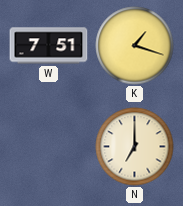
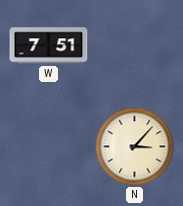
K: 1:18 -> none (135, 46)
N: 7:00 -> 3:07 (135, 147)
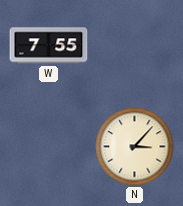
W: 7:51 -> 7:55 (49, 46)
